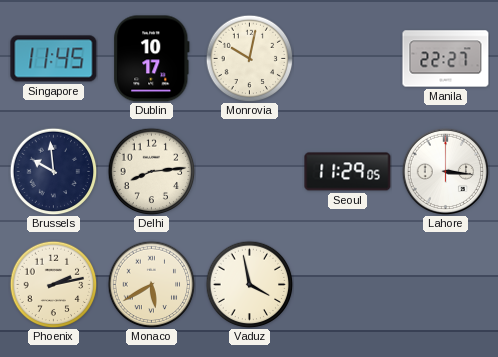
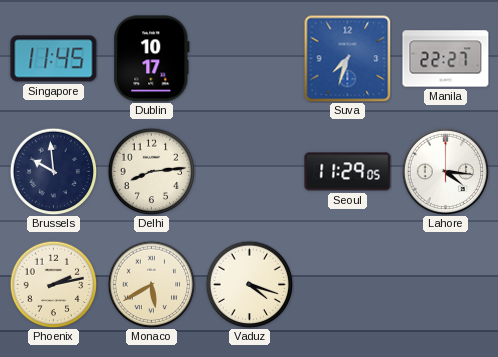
Monrovia: 10:02 -> none (249, 58)
Suva: none -> 7:33 (347, 58)
Lahore: 3:16 -> 4:16 (445, 171)
Vaduz: 3:58 -> 4:18 (249, 284)
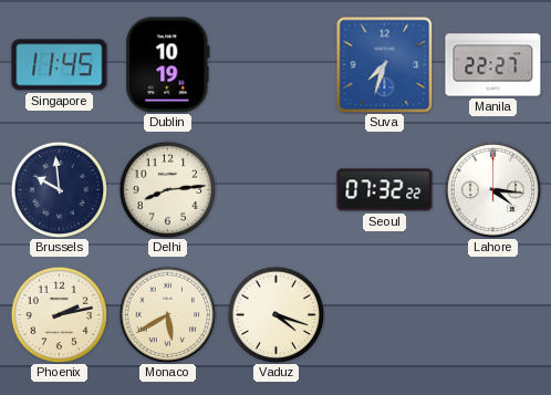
Dublin: 10:17 -> 10:19 (168, 65)
Seoul: 11:29 -> 07:32 (385, 190)
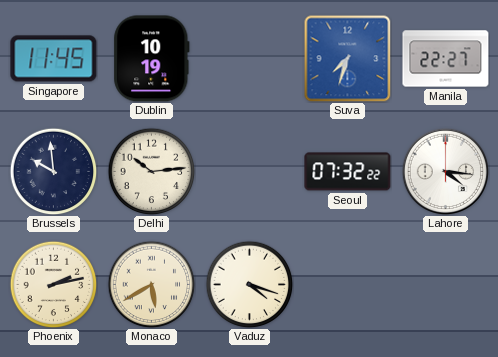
Delhi: 8:14 -> 10:14 (151, 171)
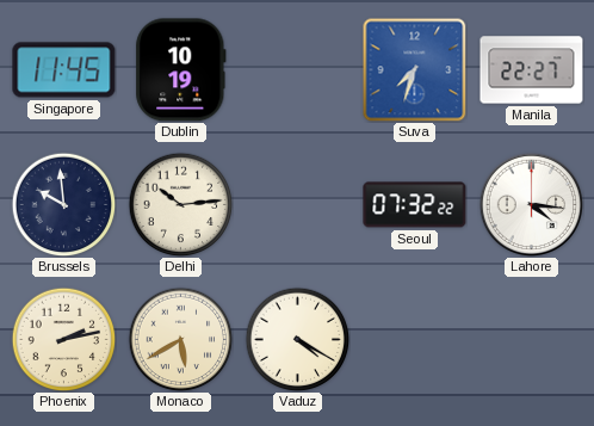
Vaduz: 4:18 -> 4:20 (297, 339)
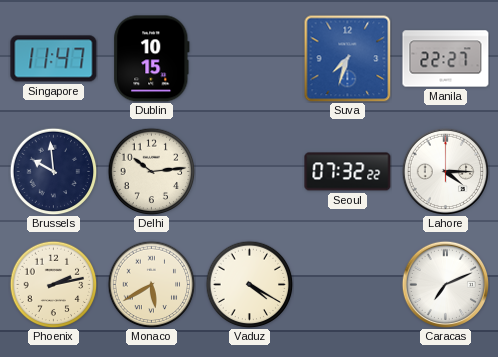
Singapore: 11:45 -> 11:47 (54, 59)
Dublin: 10:19 -> 10:15 (152, 59)
Lahore: 4:16 -> 4:15 (445, 171)
Caracas: none -> 7:11 (445, 284)
